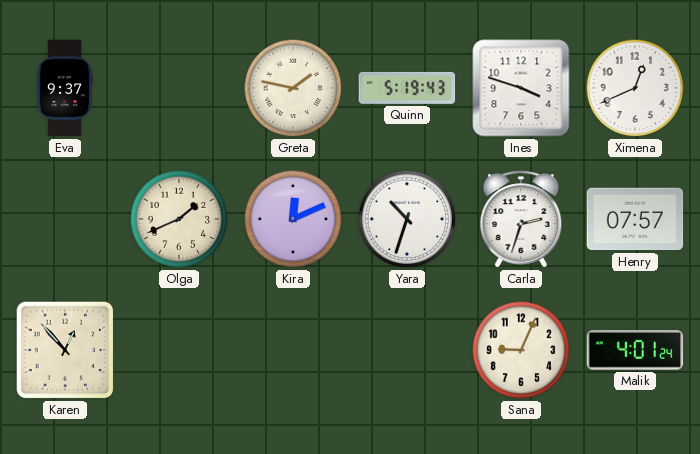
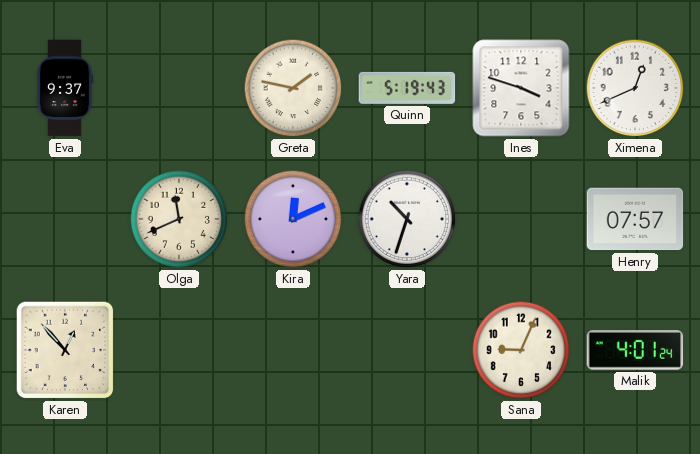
Olga: 1:41 -> 11:41 (179, 219)
Carla: 2:33 -> none (521, 219)
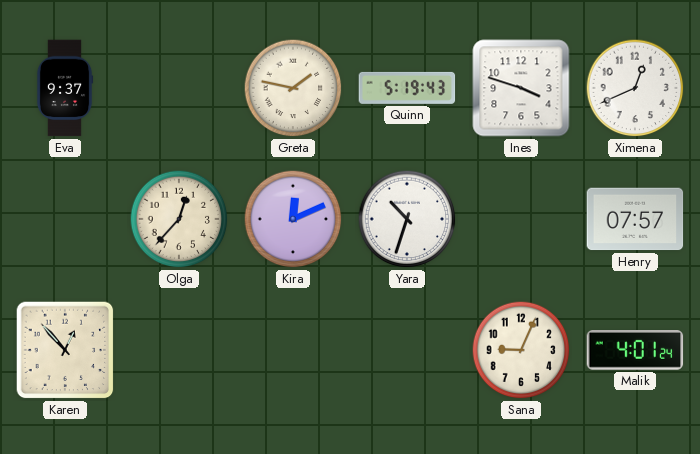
Olga: 11:41 -> 12:37 (179, 219)
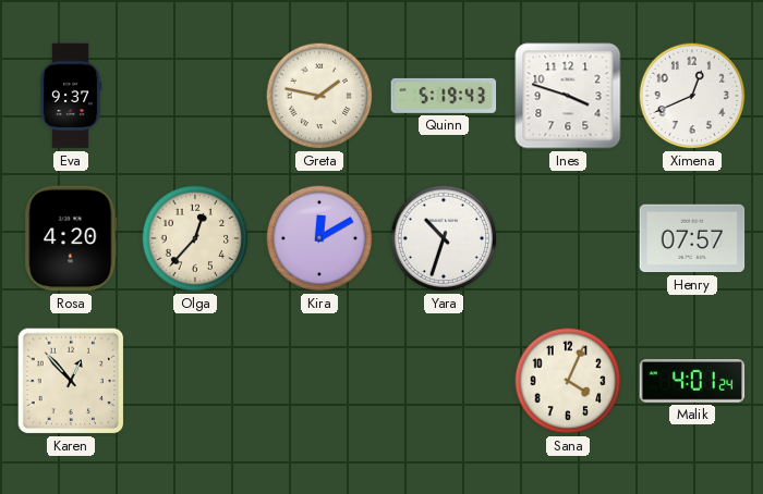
Rosa: none -> 4:20 (71, 238)
Kira: 12:11 -> 12:10 (319, 238)
Sana: 9:04 -> 4:04 (568, 381)
